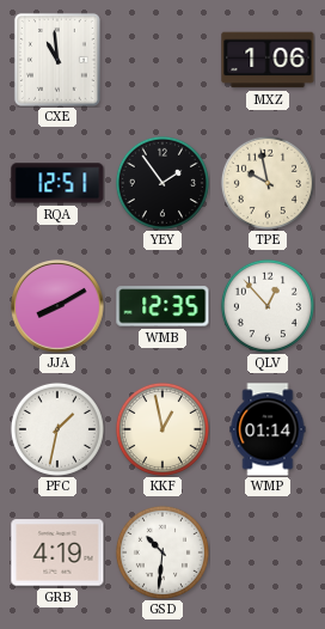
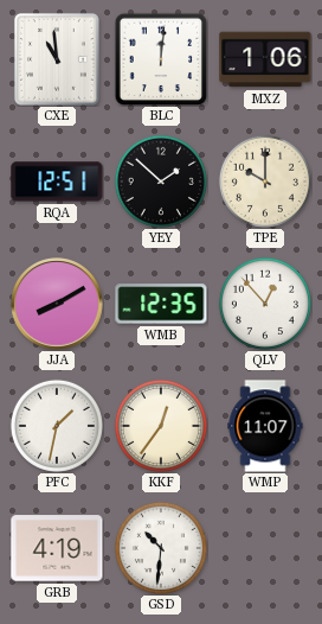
BLC: none -> 12:01 (161, 59)
YEY: 1:54 -> 1:52 (161, 182)
TPE: 9:58 -> 10:00 (265, 182)
KKF: 12:58 -> 12:36 (161, 426)
WMP: 01:14 -> 11:07 (265, 426)
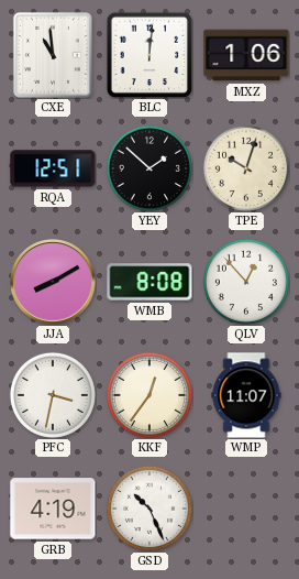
TPE: 10:00 -> 10:03 (246, 168)
WMB: 12:35 -> 8:08 (149, 282)
PFC: 1:32 -> 3:32 (53, 395)
GSD: 10:31 -> 10:26 (149, 509)
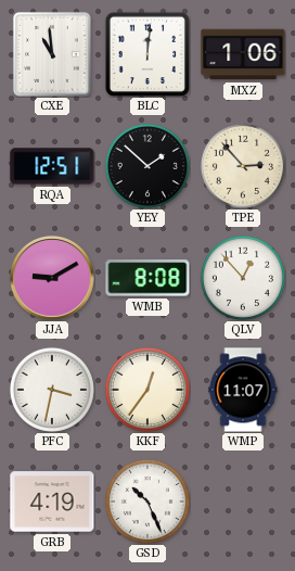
TPE: 10:03 -> 2:53 (243, 166)
JJA: 8:10 -> 9:10 (52, 278)
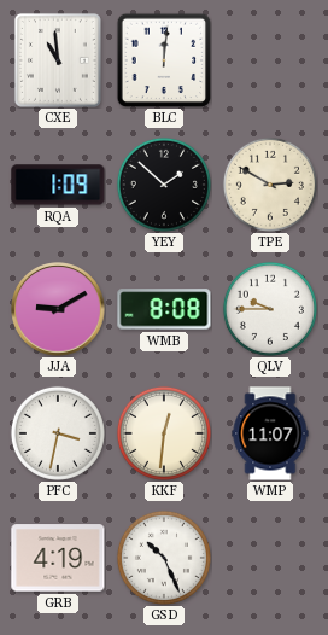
MXZ: 1:06 -> none (243, 54)
RQA: 12:51 -> 1:09 (58, 185)
TPE: 2:53 -> 2:50 (270, 185)
QLV: 12:53 -> 9:45 (270, 309)
KKF: 12:36 -> 12:31 (164, 433)
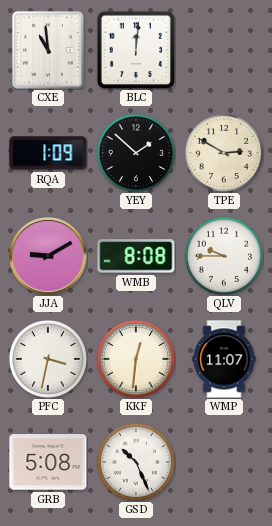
GRB: 4:19 -> 5:08 (48, 462)
